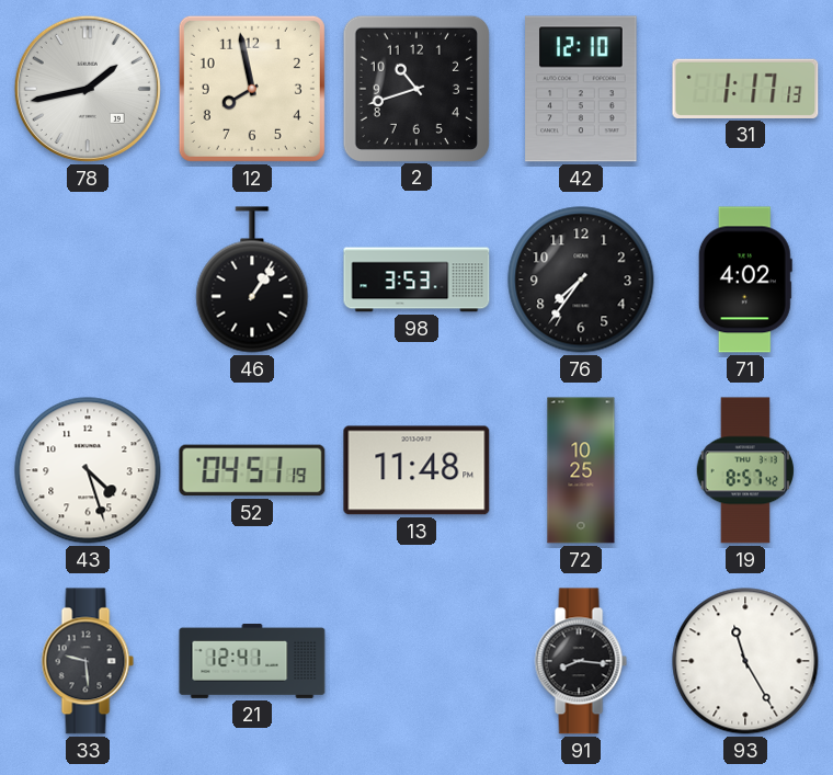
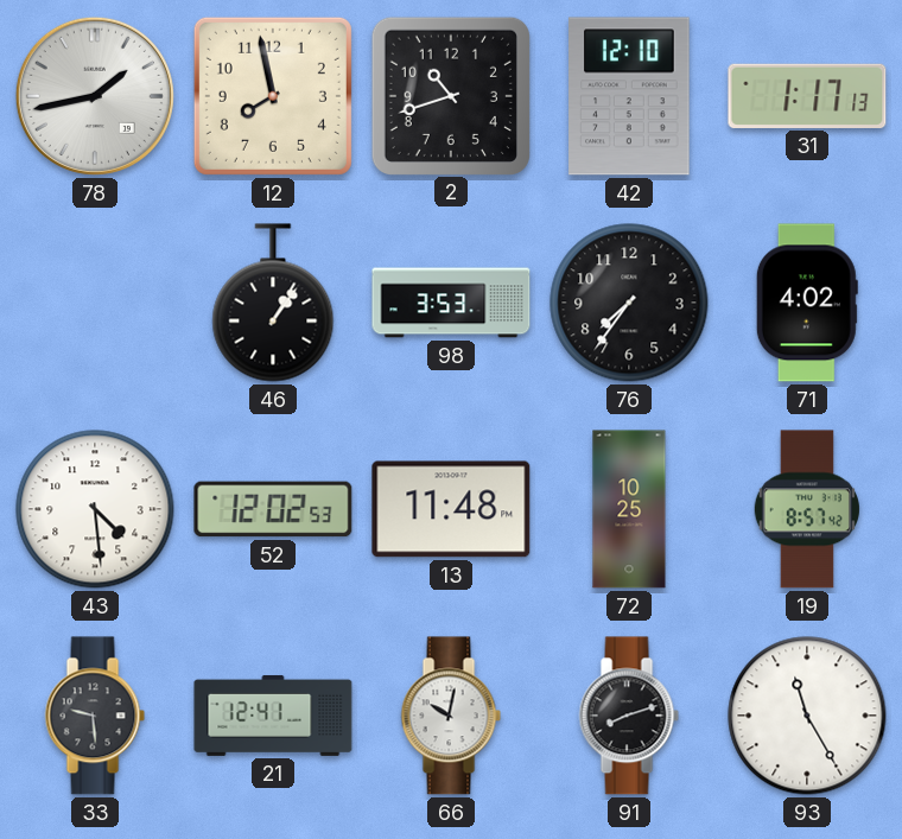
43: 4:27 -> 4:29 (95, 509)
52: 04:51 -> 12:02 (273, 509)
66: none -> 10:02 (451, 716)
91: 8:16 -> 8:12 (629, 716)
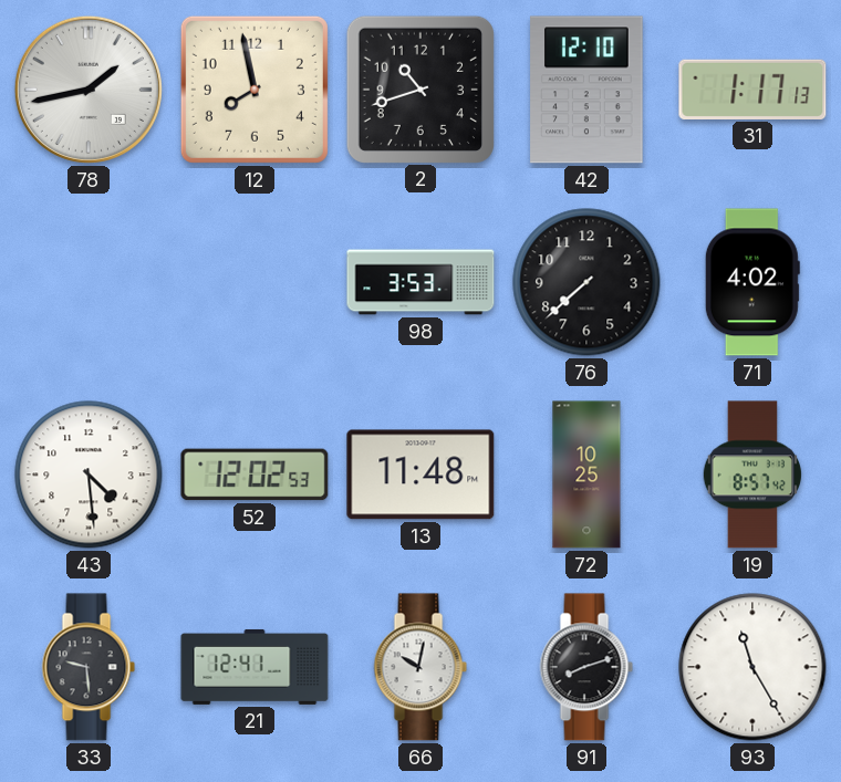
46: 1:06 -> none (273, 303)
76: 7:36 -> 7:38 (586, 282)
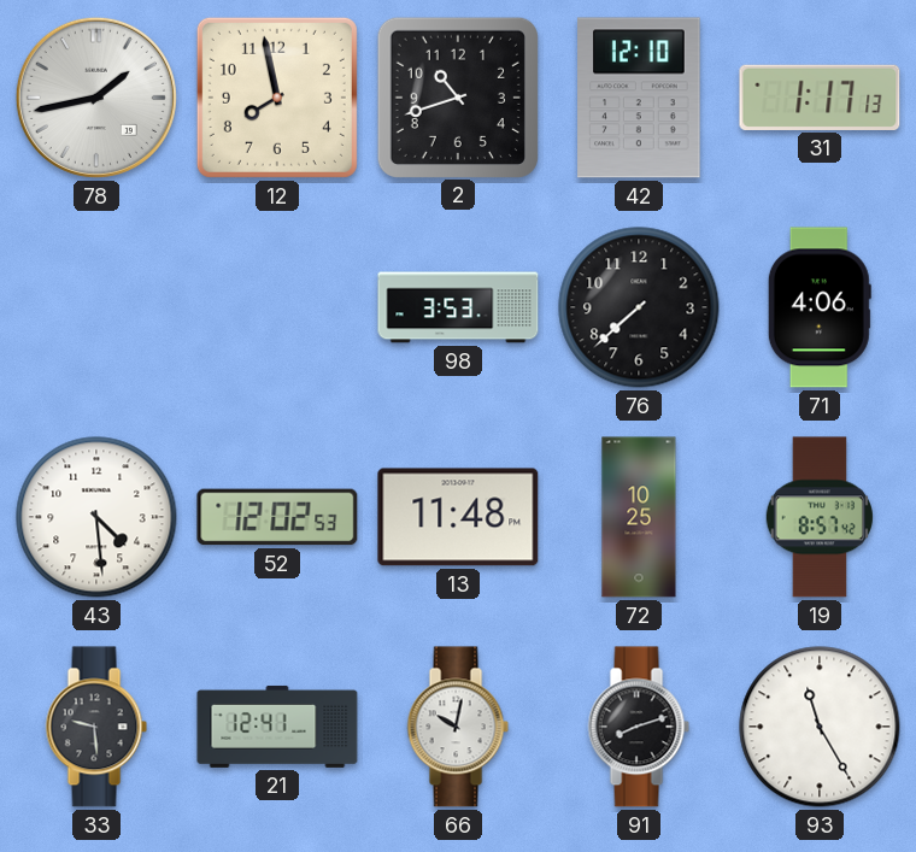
71: 4:02 -> 4:06 (820, 307)
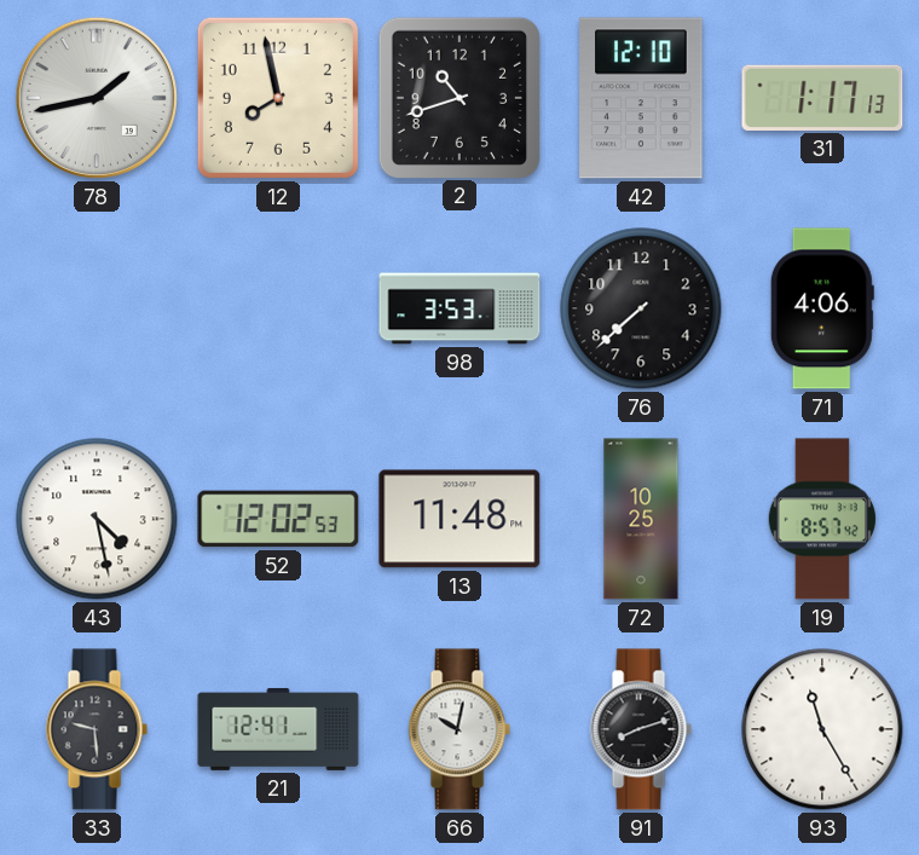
43: 4:29 -> 4:28 (97, 519)
